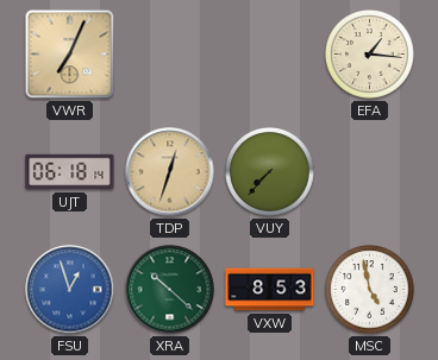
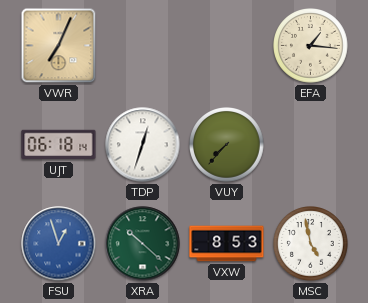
TDP dial: champagne -> white (143, 145)
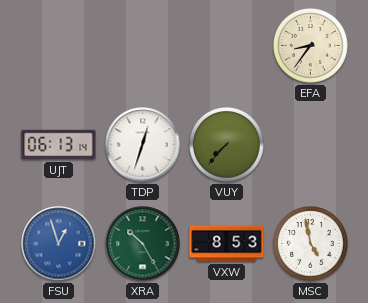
VWR: 7:04 -> none (59, 46)
EFA: 1:16 -> 8:36 (311, 46)
UJT: 06:18 -> 06:13 (59, 145)
XRA: 10:22 -> 10:25 (143, 244)
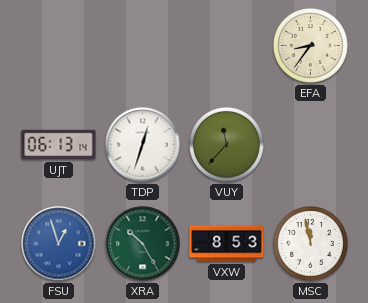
VUY: 7:37 -> 11:37 (227, 145)
MSC: 4:58 -> 11:58 (311, 244)
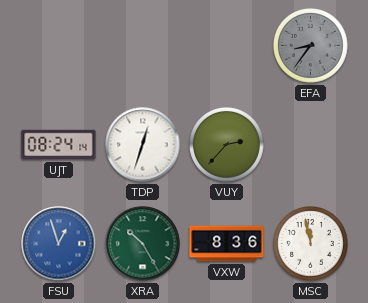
EFA dial: cream -> grey (311, 46)
UJT: 06:13 -> 08:24 (59, 145)
VUY: 11:37 -> 2:37 (227, 145)
VXW: 8:53 -> 8:36 (227, 244)
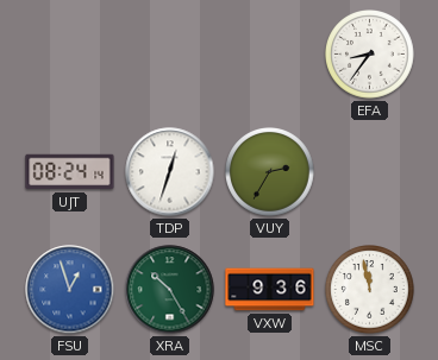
EFA dial: grey -> white (370, 55)
VUY: 2:37 -> 2:35 (270, 172)
VXW: 8:36 -> 9:36 (270, 290)
